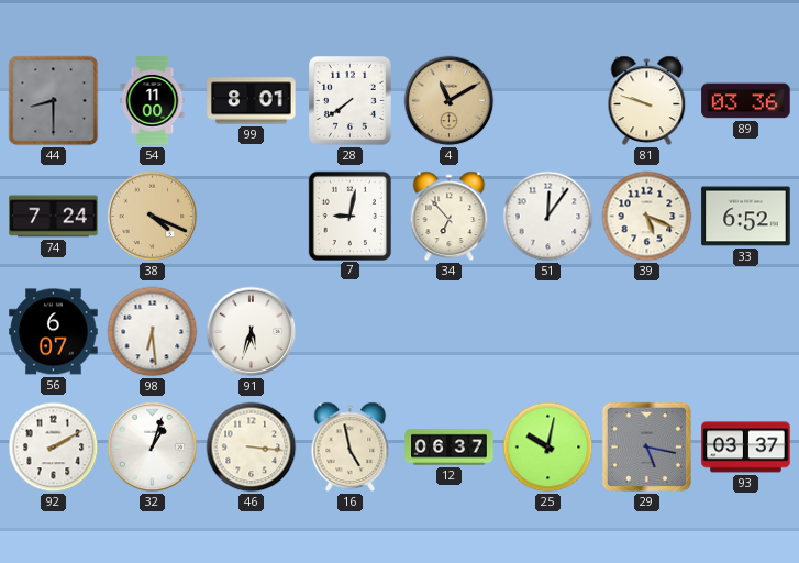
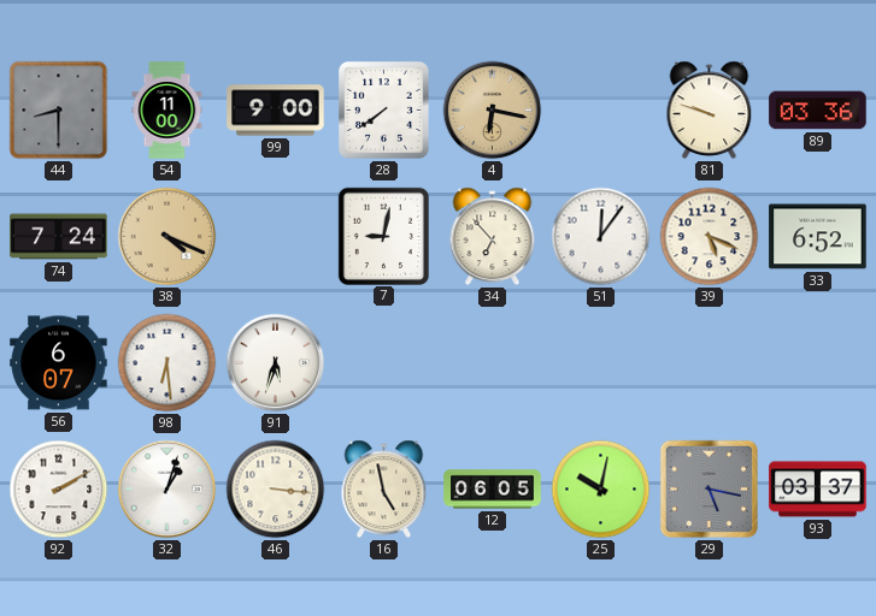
99: 8:01 -> 9:00 (276, 111)
4: 11:10 -> 6:17 (493, 111)
12: 06:37 -> 06:05 (493, 490)
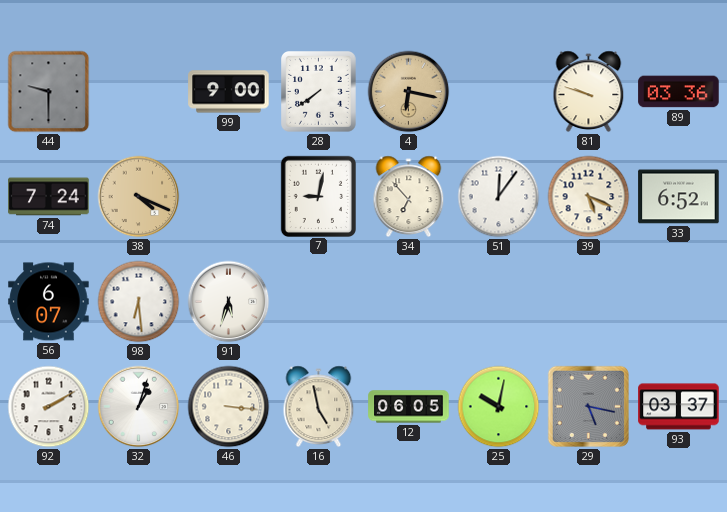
44: 8:30 -> 9:30 (49, 92)
54: 11:00 -> none (167, 111)
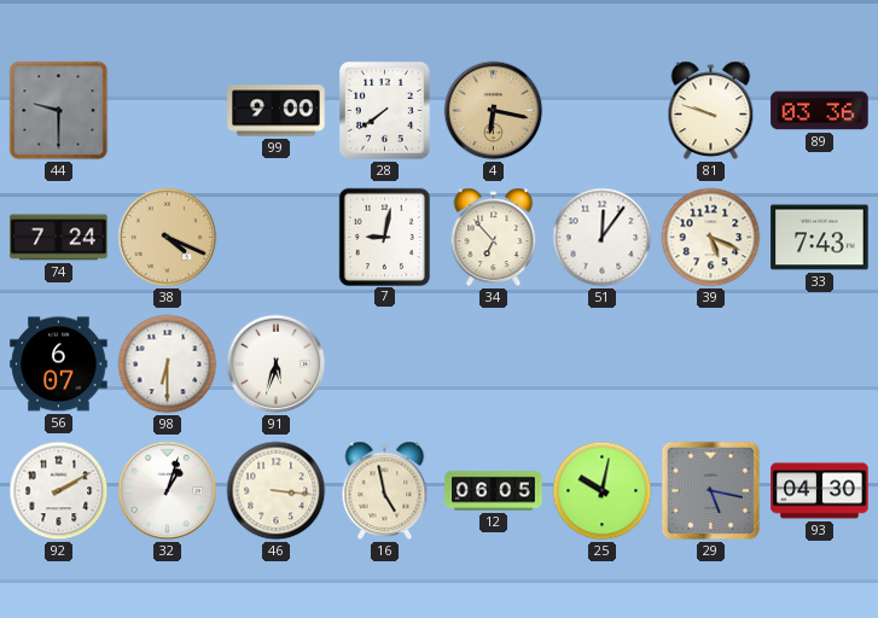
33: 6:52 -> 7:43 (820, 238)
98: 6:29 -> 6:30 (168, 365)
93: 03:37 -> 04:30 (820, 491)
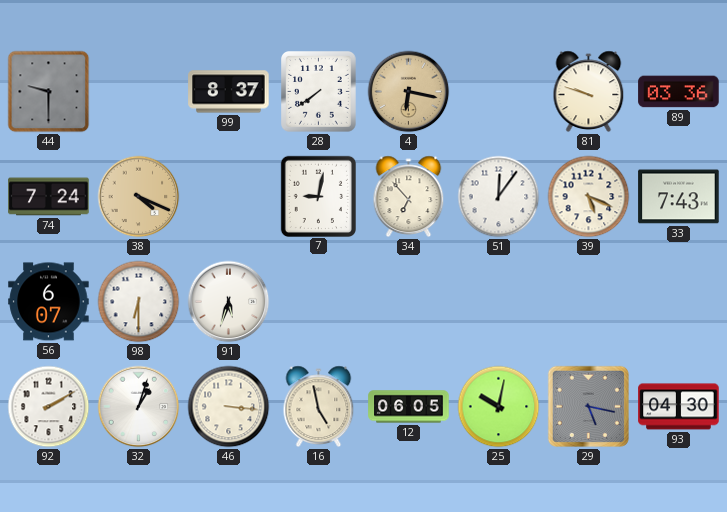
99: 9:00 -> 8:37 (229, 92)
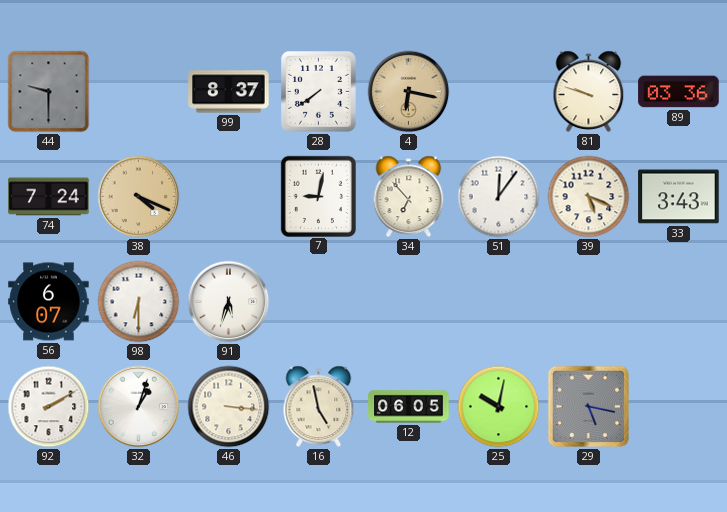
33: 7:43 -> 3:43 (679, 197)
93: 04:30 -> none (679, 407)
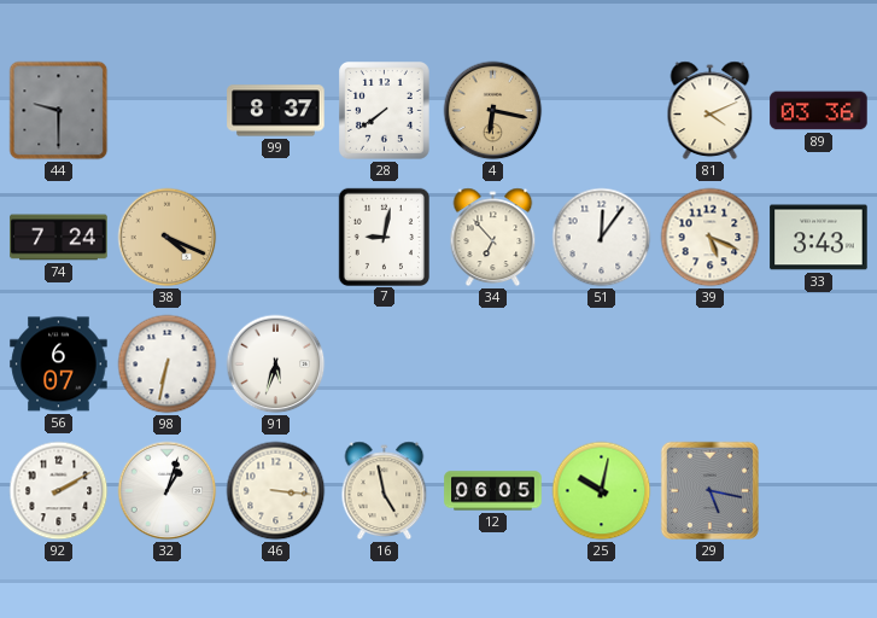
81: 9:48 -> 4:11 (711, 111)
98: 6:30 -> 6:32 (168, 365)
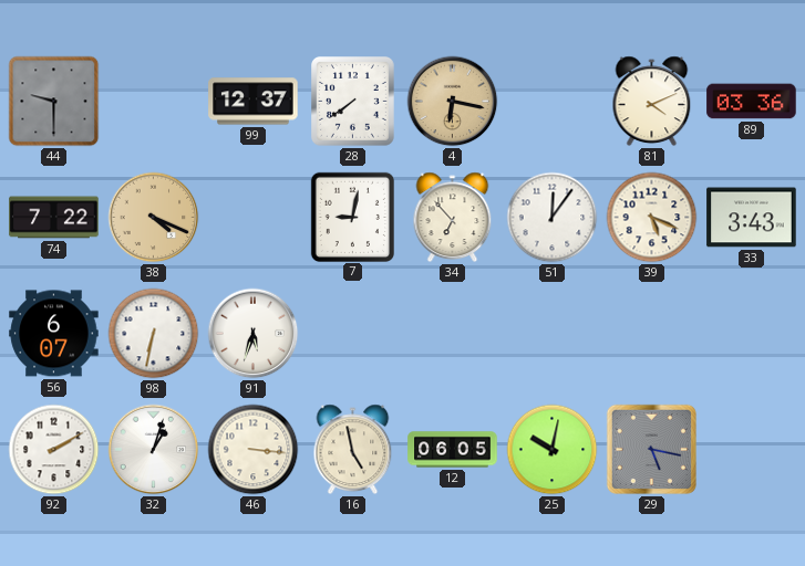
99: 8:37 -> 12:37 (254, 102)
74: 7:24 -> 7:22 (54, 218)
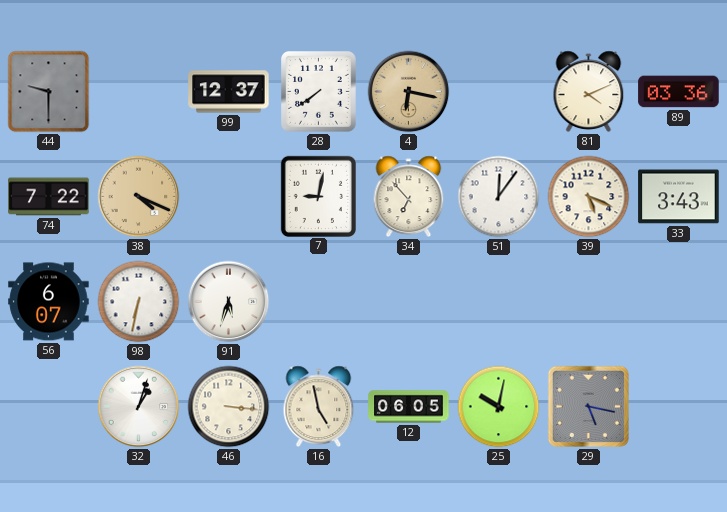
92: 2:10 -> none (54, 450)
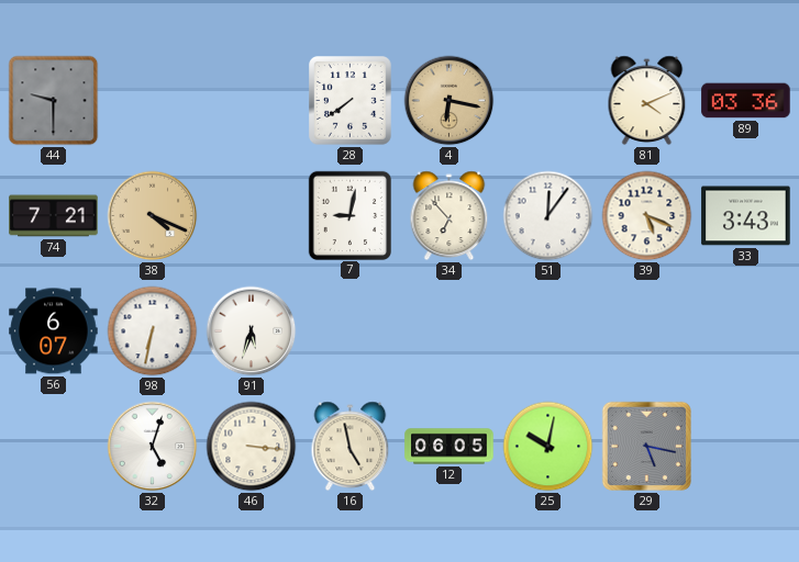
99: 12:37 -> none (229, 92)
74: 7:22 -> 7:21 (54, 216)
32: 1:03 -> 5:03 (153, 447)
